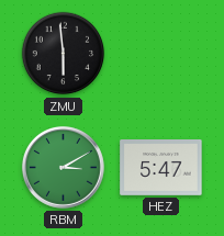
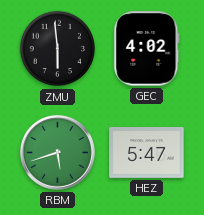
GEC: none -> 4:02 (147, 49)
RBM: 3:10 -> 5:42 (57, 152)
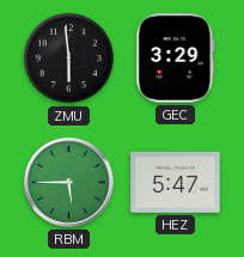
GEC: 4:02 -> 3:29 (176, 59)
RBM: 5:42 -> 5:45 (68, 182)
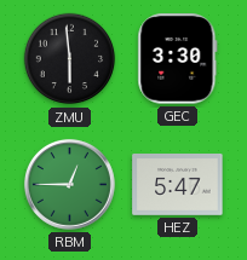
GEC: 3:29 -> 3:30 (178, 59)
RBM: 5:45 -> 12:45 (69, 184)
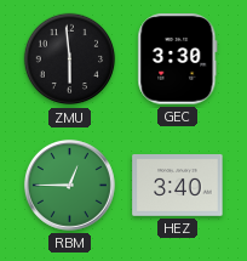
HEZ: 5:47 -> 3:40 (178, 186)
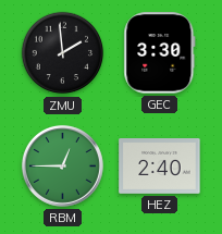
ZMU: 5:59 -> 1:59 (63, 53)
HEZ: 3:40 -> 2:40 (160, 167)
